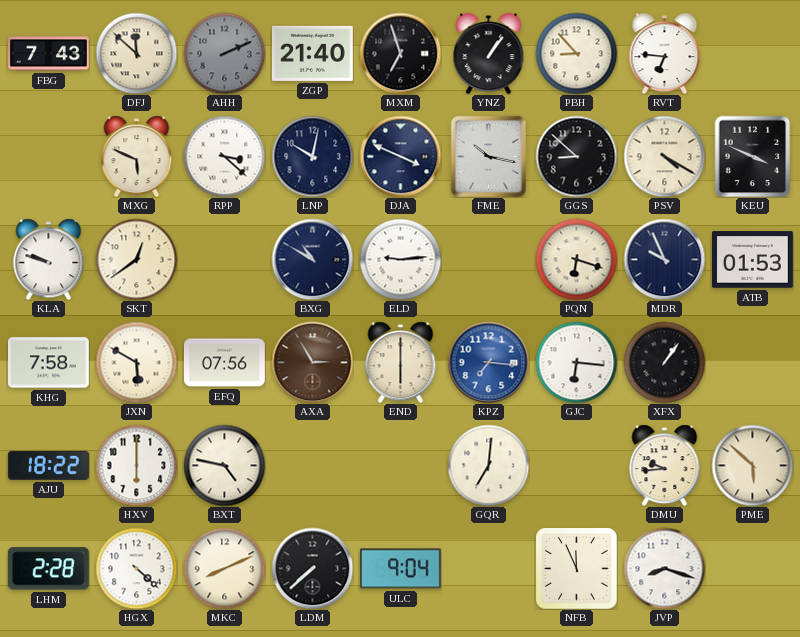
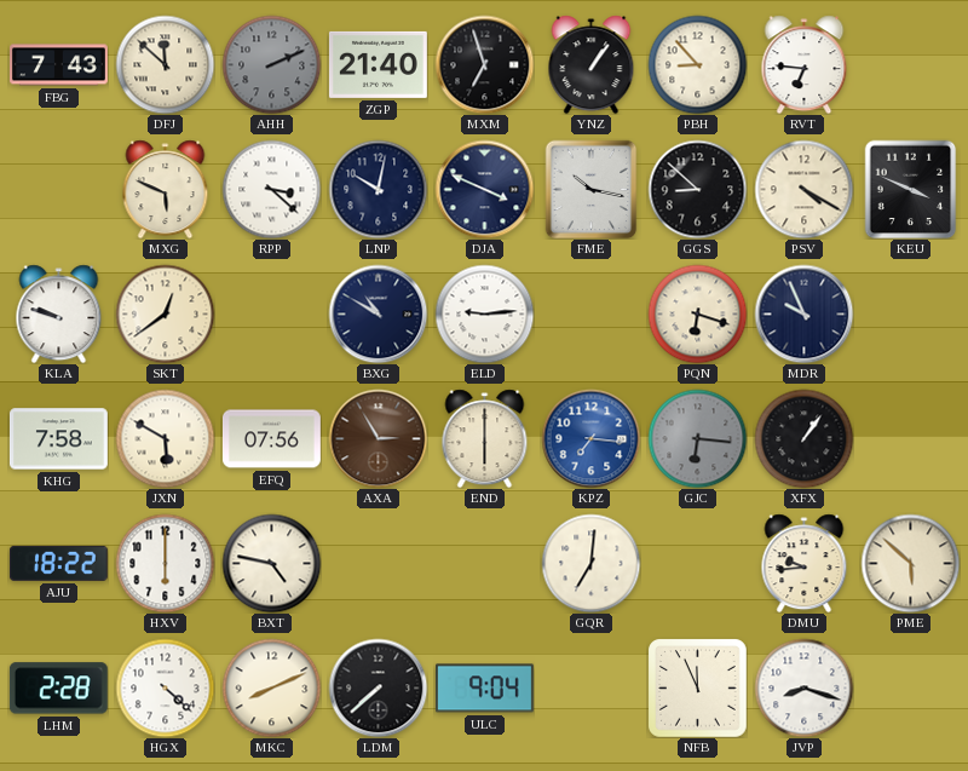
ATB: 01:53 -> none (752, 260)
GJC dial: white -> grey (697, 438)
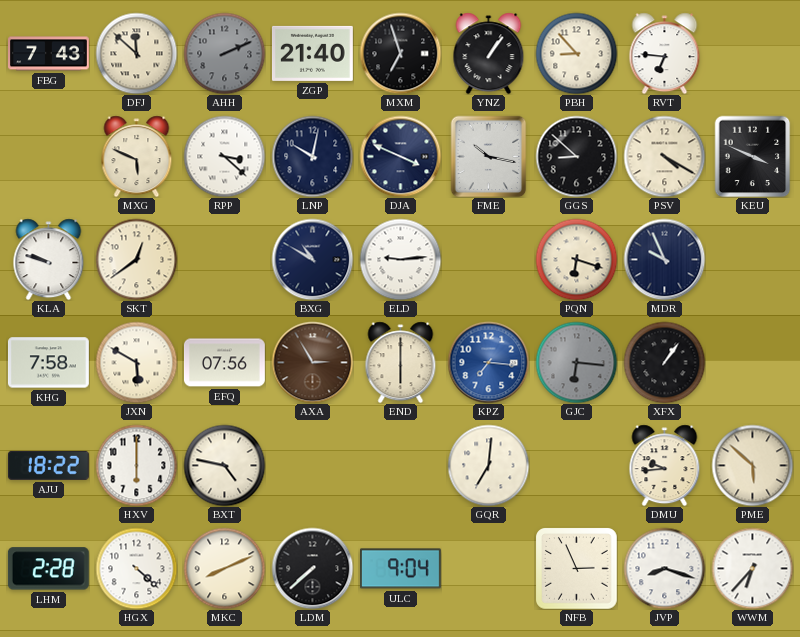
NFB: 11:56 -> 2:56 (577, 569)
WWM: none -> 6:37 (752, 568)
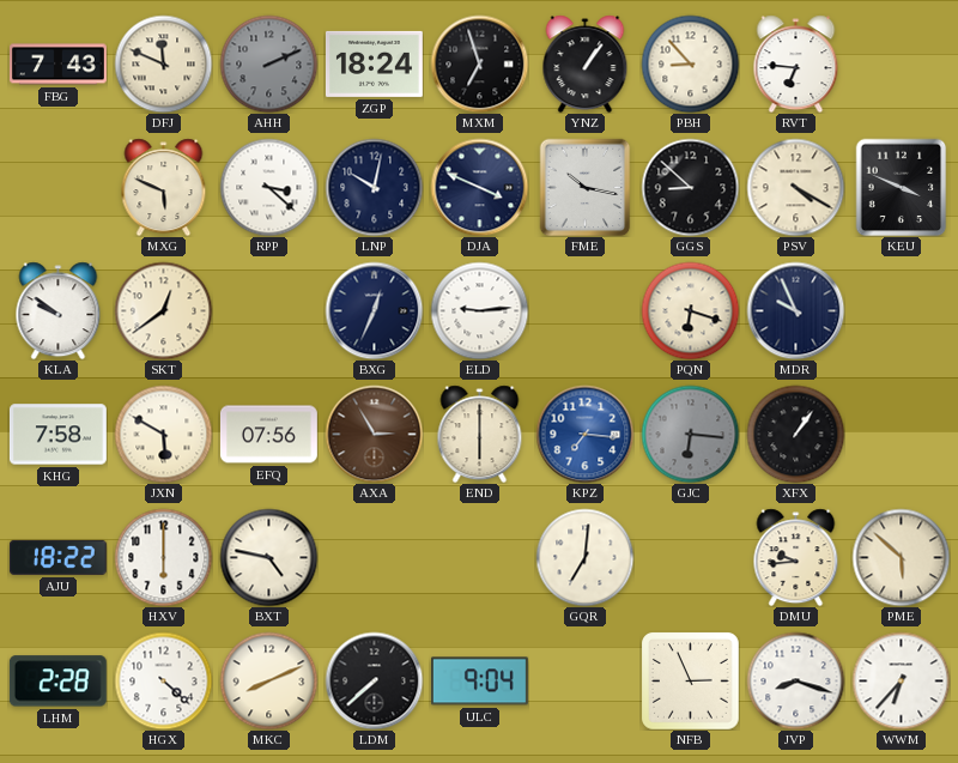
DFJ: 11:52 -> 11:49 (163, 63)
ZGP: 21:40 -> 18:24 (374, 63)
KLA: 9:48 -> 9:51 (59, 310)
BXG: 10:50 -> 12:34 (374, 310)
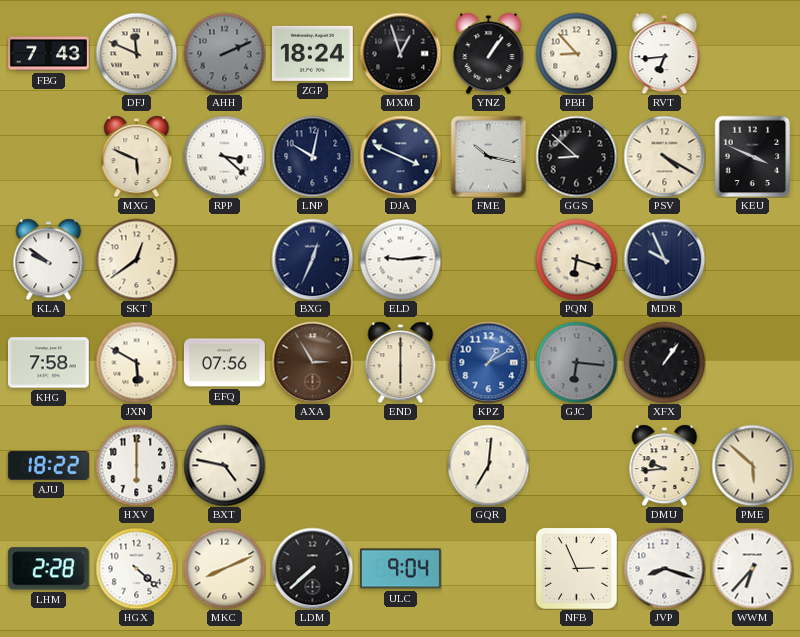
MXM: 6:57 -> 12:57 (400, 53)
RVT: 6:46 -> 6:44 (665, 53)
KPZ: 7:16 -> 1:10 (488, 362)
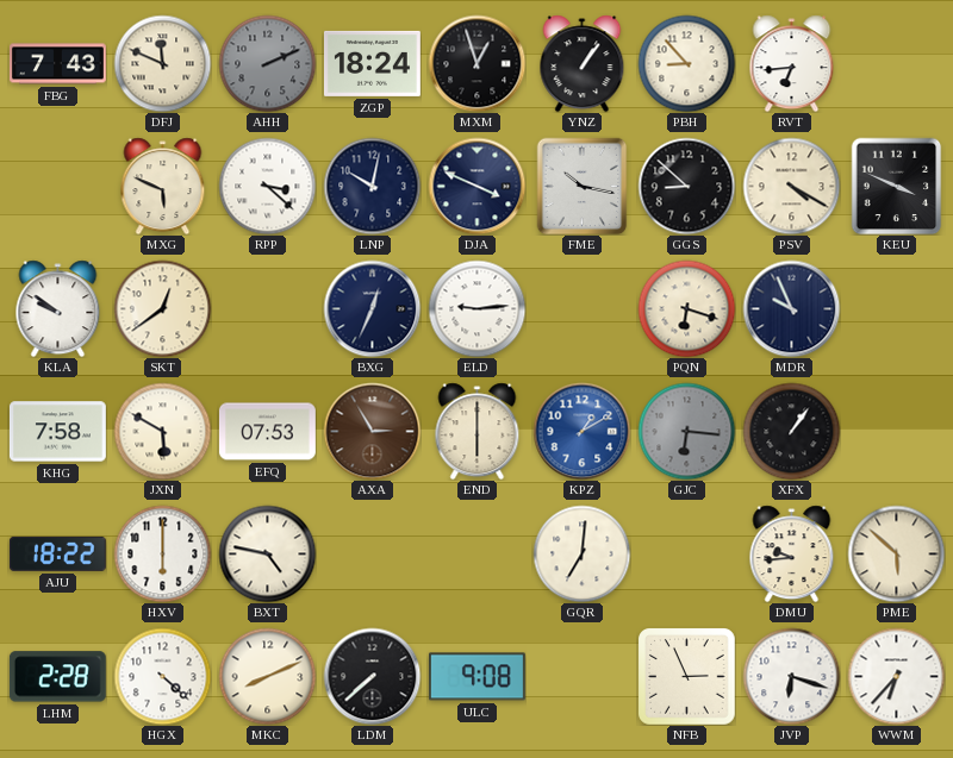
EFQ: 07:56 -> 07:53 (267, 432)
ULC: 9:04 -> 9:08 (476, 677)
JVP: 8:18 -> 6:18 (791, 676)
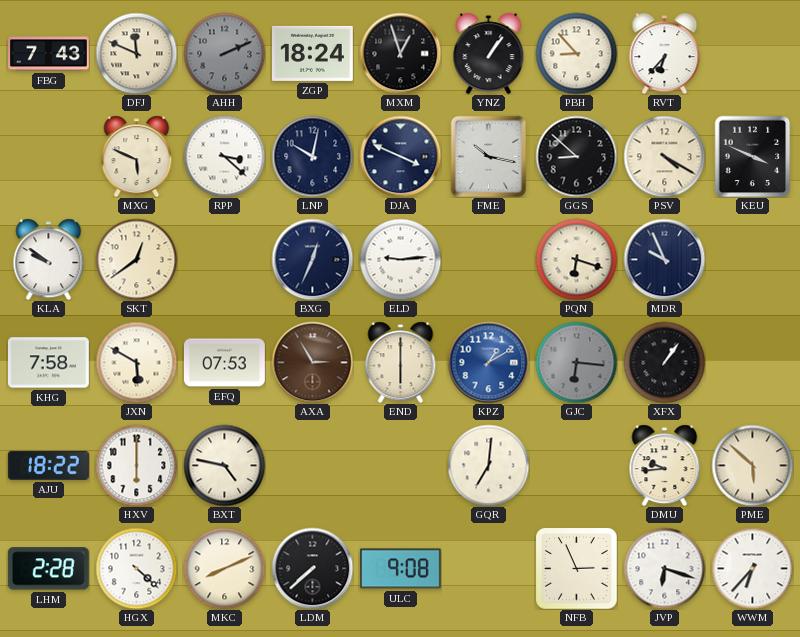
RVT: 6:44 -> 6:37 (665, 53)
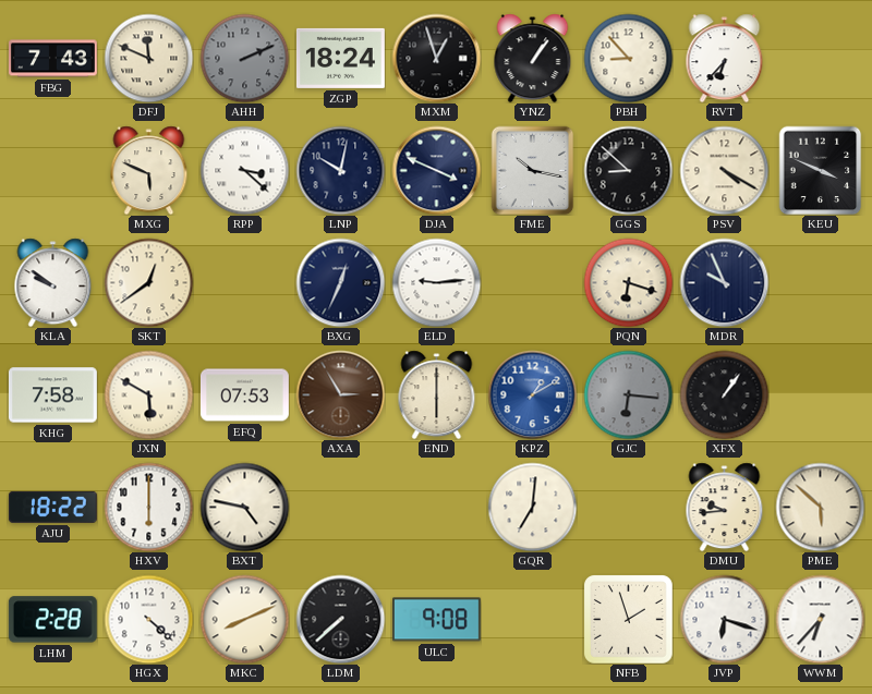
NFB: 2:56 -> 1:57 (629, 620)
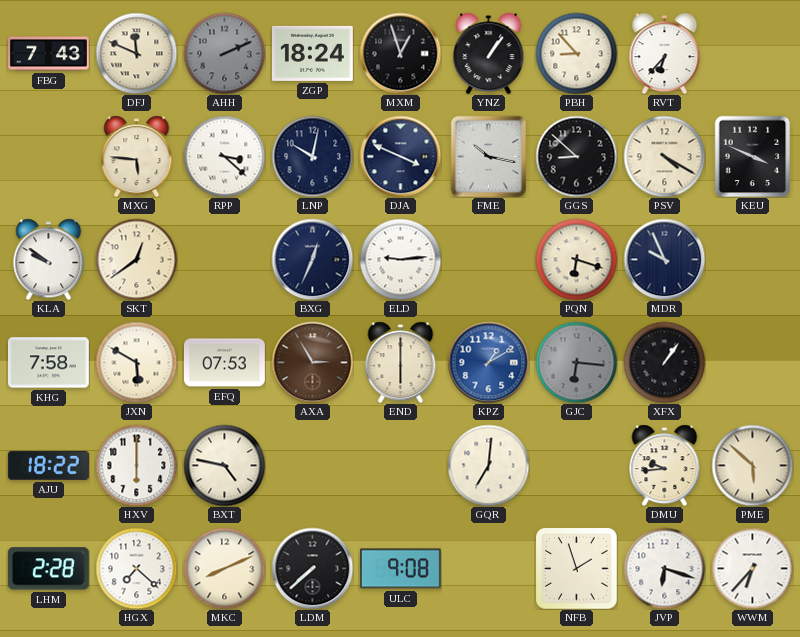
MXG: 5:49 -> 5:46 (137, 156)
HGX: 4:22 -> 7:22 (136, 568)
